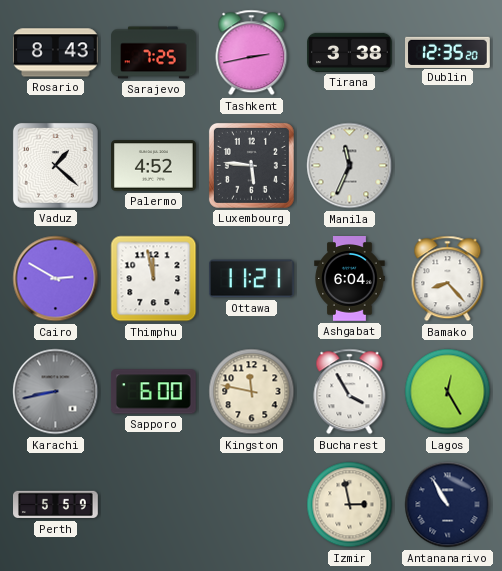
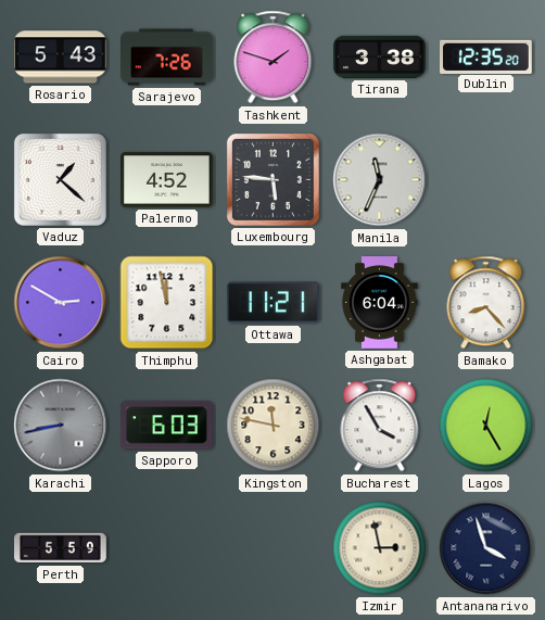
Rosario: 8:43 -> 5:43 (61, 58)
Sarajevo: 7:25 -> 7:26 (167, 58)
Tashkent: 2:43 -> 1:48 (274, 58)
Sapporo: 6:00 -> 6:03 (166, 426)
Antananarivo: 10:55 -> 3:57 (486, 548)
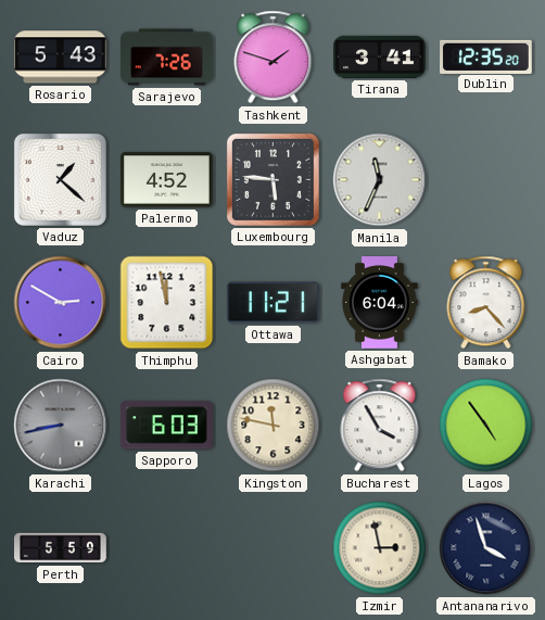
Tirana: 3:38 -> 3:41 (380, 56)
Lagos: 12:25 -> 4:54 (486, 426)
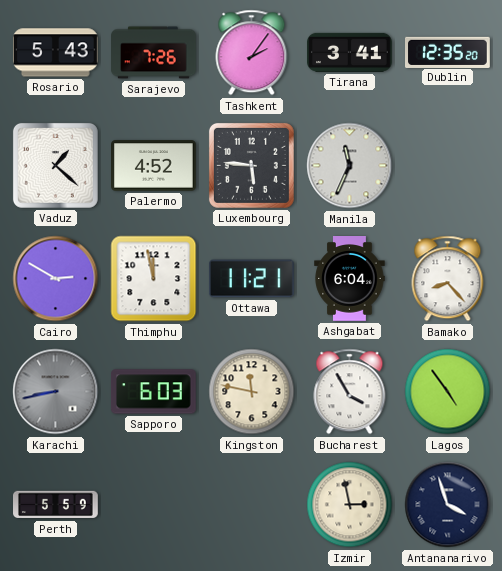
Tashkent: 1:48 -> 2:06 (252, 53)
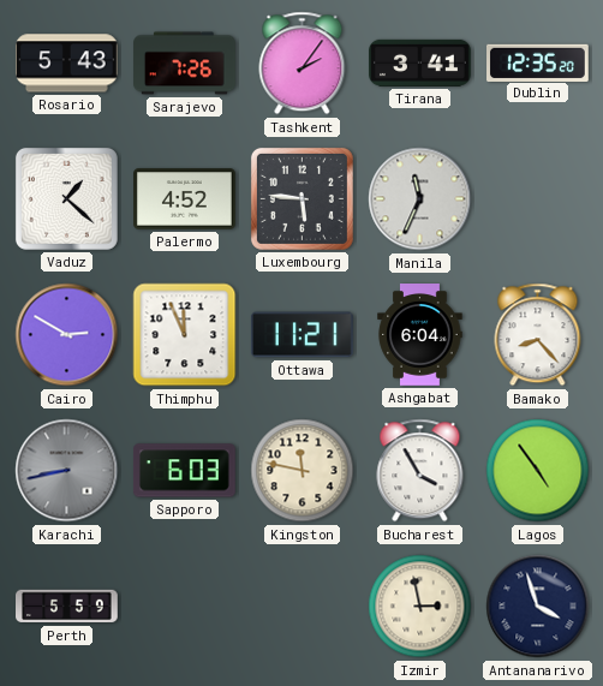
Thimphu: 11:58 -> 11:56 (185, 335)
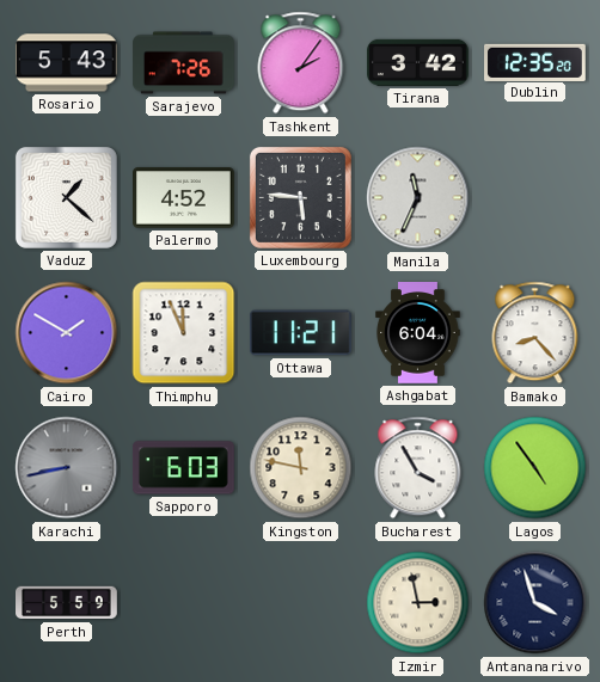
Tirana: 3:41 -> 3:42 (418, 62)
Cairo: 2:50 -> 1:50 (67, 333)
